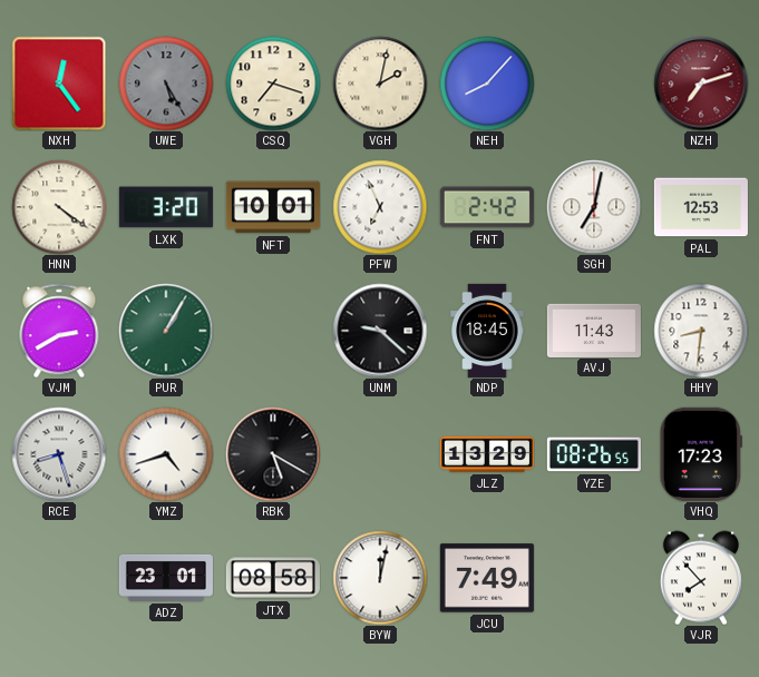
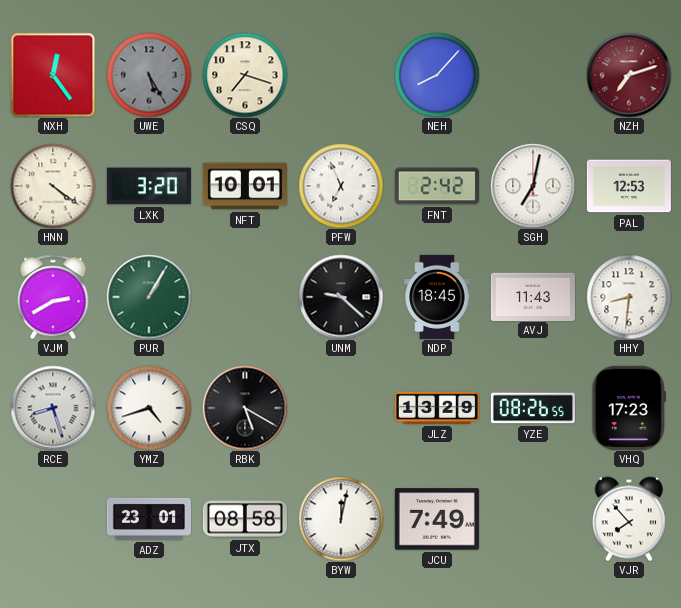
VGH: 2:02 -> none (380, 84)
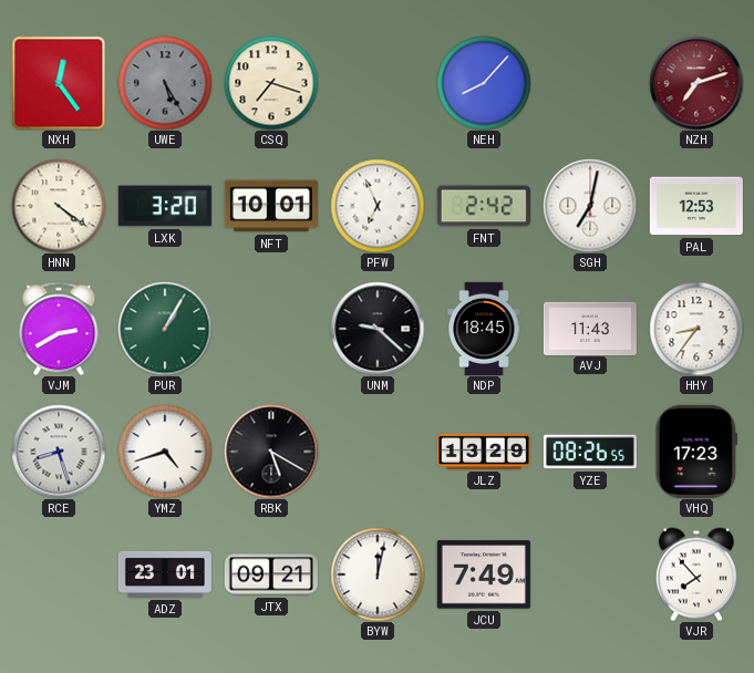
HHY: 8:31 -> 8:36 (696, 329)
JTX: 08:58 -> 09:21 (271, 574)
